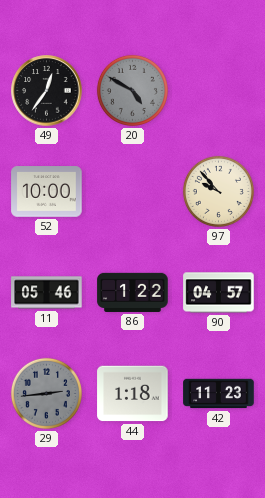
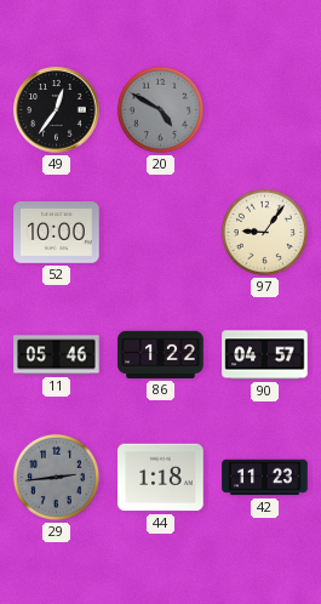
97: 9:53 -> 9:06 (264, 232)
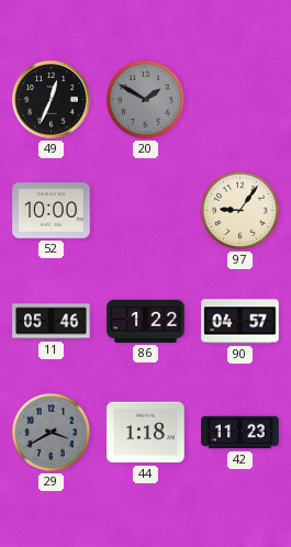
49: 12:36 -> 12:34 (52, 100)
20: 4:50 -> 1:50 (145, 99)
29: 2:44 -> 3:40 (51, 432)
